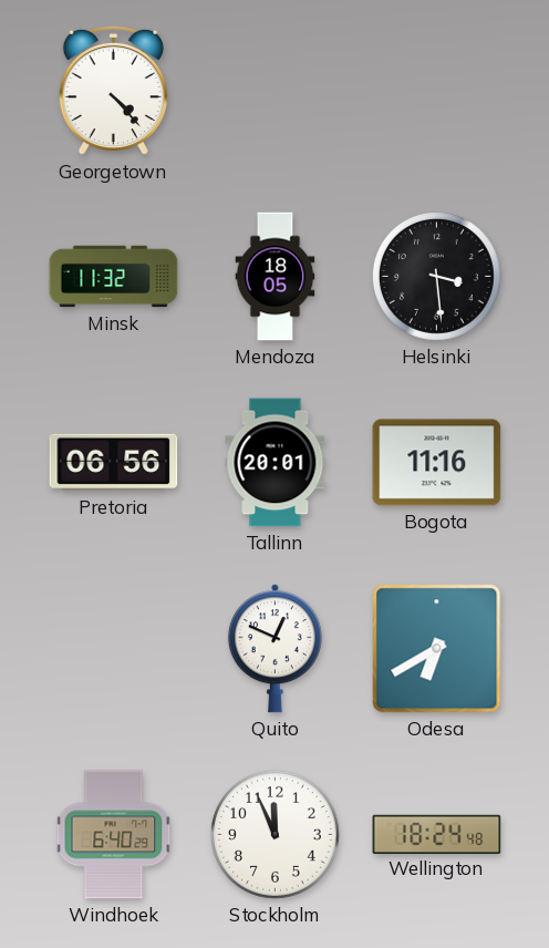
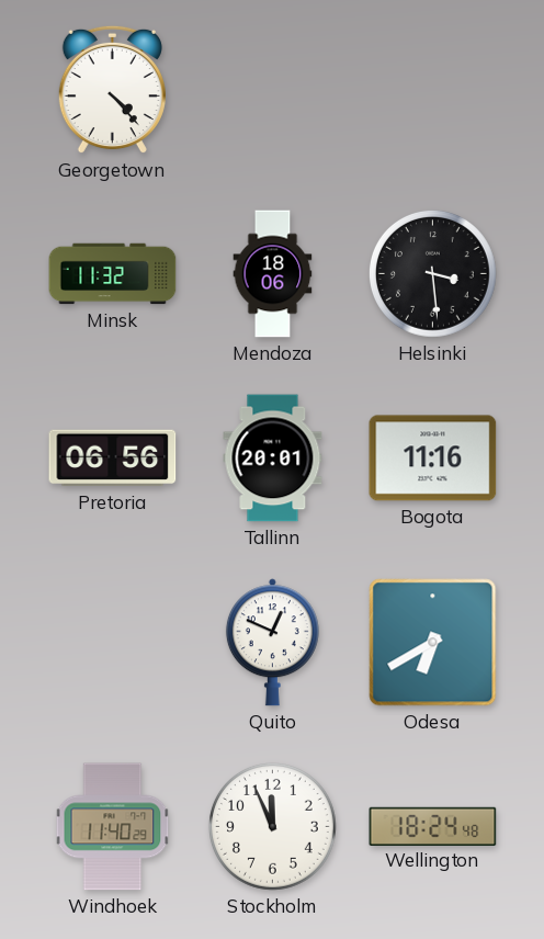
Mendoza: 18:05 -> 18:06 (273, 274)
Windhoek: 6:40 -> 11:40 (113, 827)
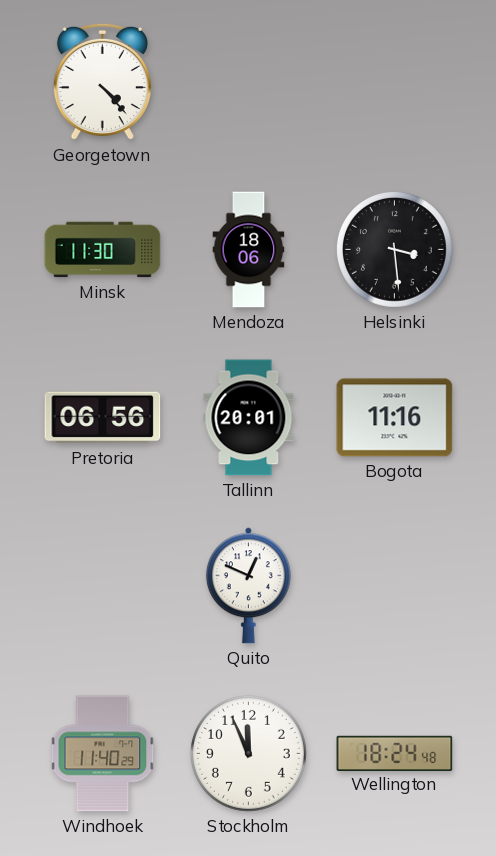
Minsk: 11:32 -> 11:30 (103, 250)
Odesa: 6:40 -> none (433, 643)
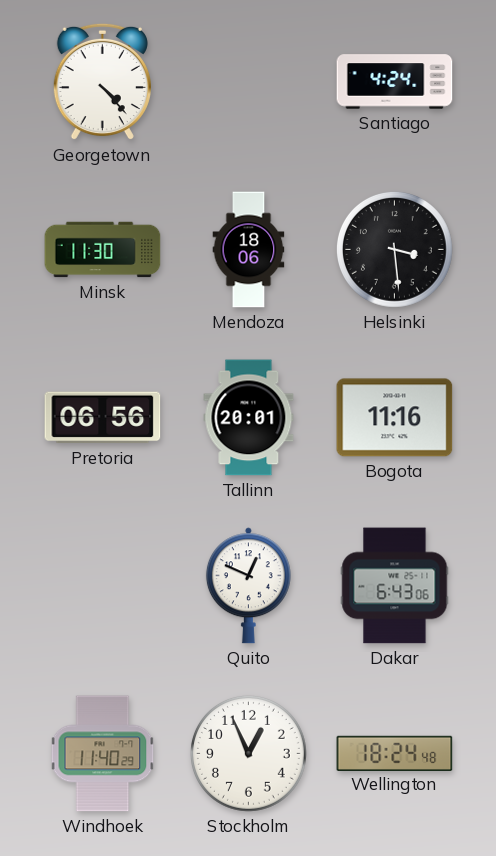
Santiago: none -> 4:24 (395, 82)
Dakar: none -> 6:43 (395, 586)
Stockholm: 11:56 -> 12:56 (248, 753)
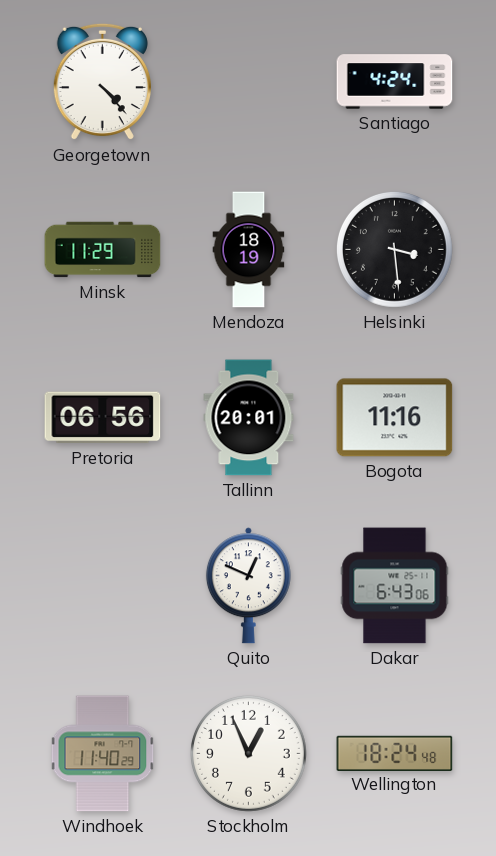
Minsk: 11:30 -> 11:29 (103, 250)
Mendoza: 18:06 -> 18:19 (249, 250)
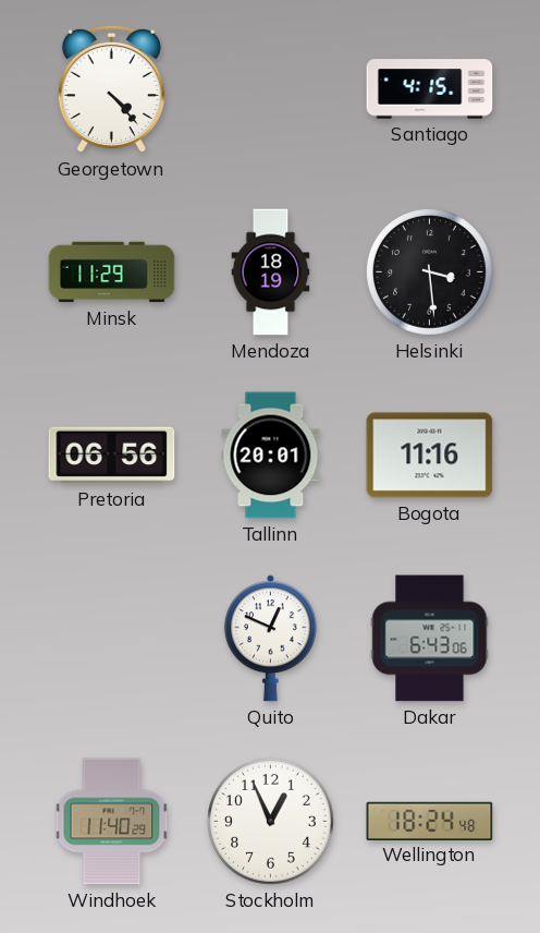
Santiago: 4:24 -> 4:15 (430, 89)
